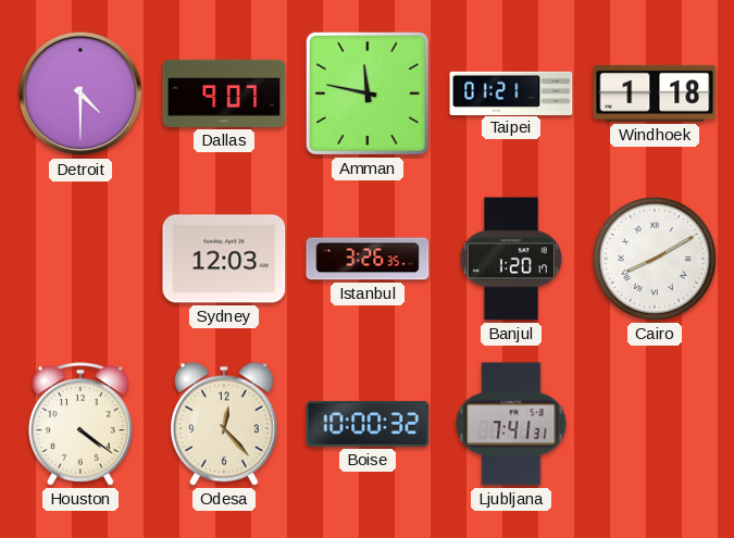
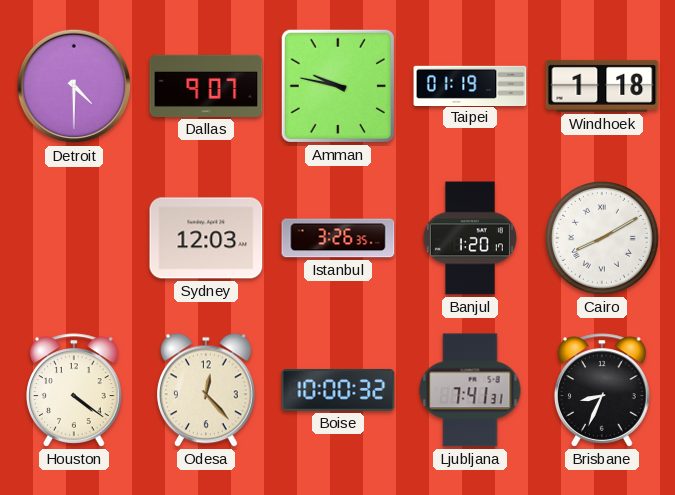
Amman: 11:47 -> 9:47 (338, 86)
Taipei: 01:21 -> 01:19 (470, 85)
Brisbane: none -> 8:34 (603, 390)
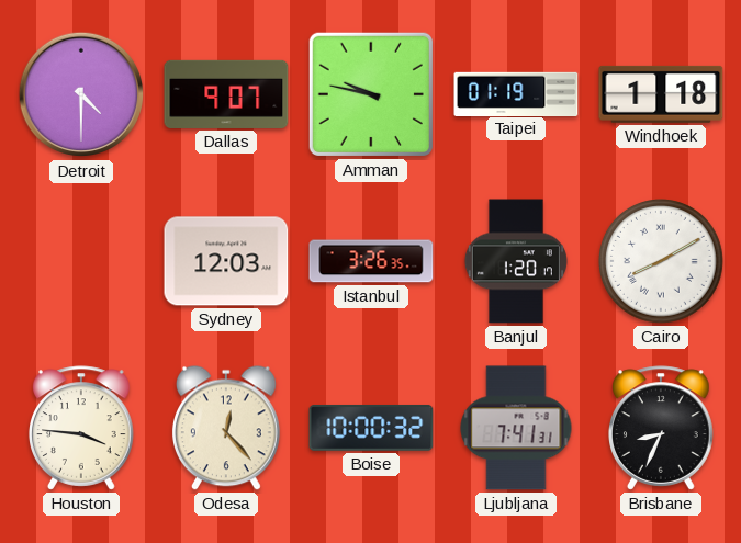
Houston: 4:21 -> 3:46 (82, 428)
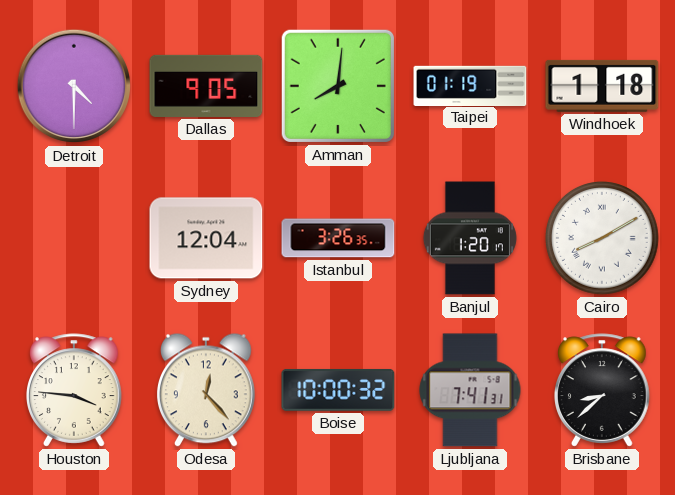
Dallas: 9:07 -> 9:05 (206, 86)
Amman: 9:47 -> 8:01 (338, 86)
Sydney: 12:03 -> 12:04 (206, 238)
Brisbane: 8:34 -> 8:38 (603, 390)
